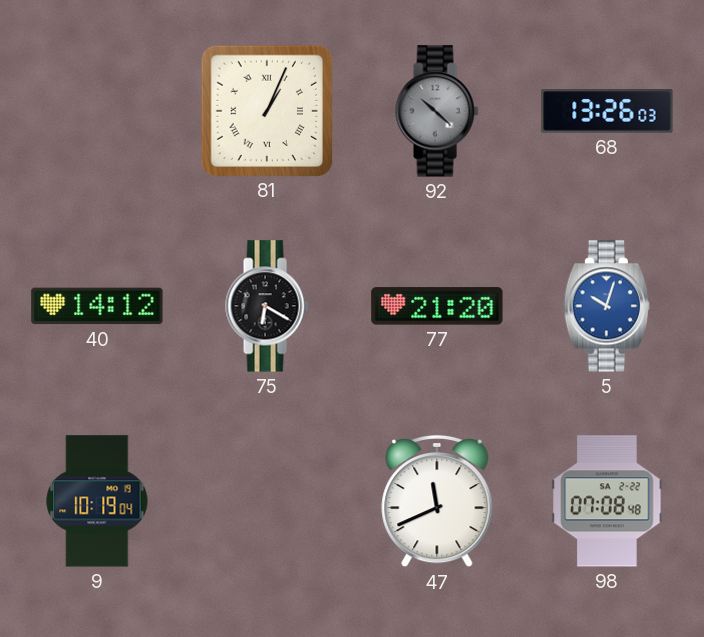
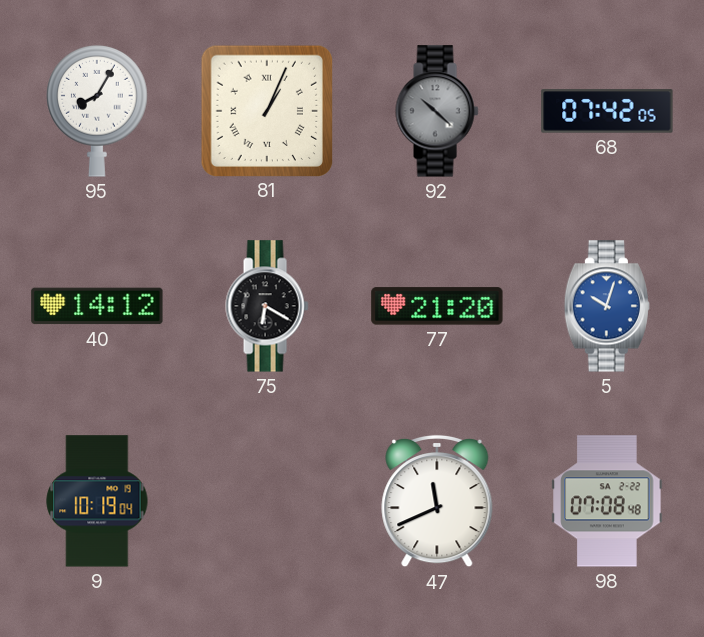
95: none -> 8:05 (97, 111)
68: 13:26 -> 07:42 (607, 111)
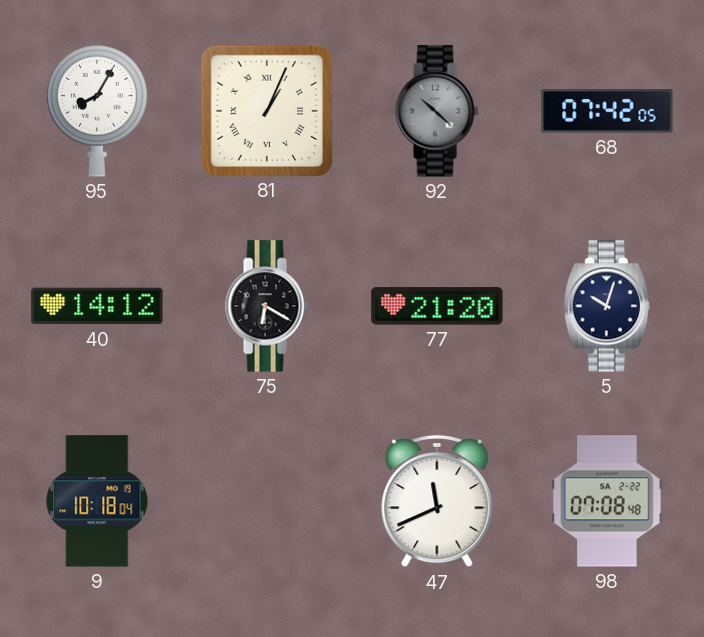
5 dial: blue -> navy (607, 306)
9: 10:19 -> 10:18 (97, 501)
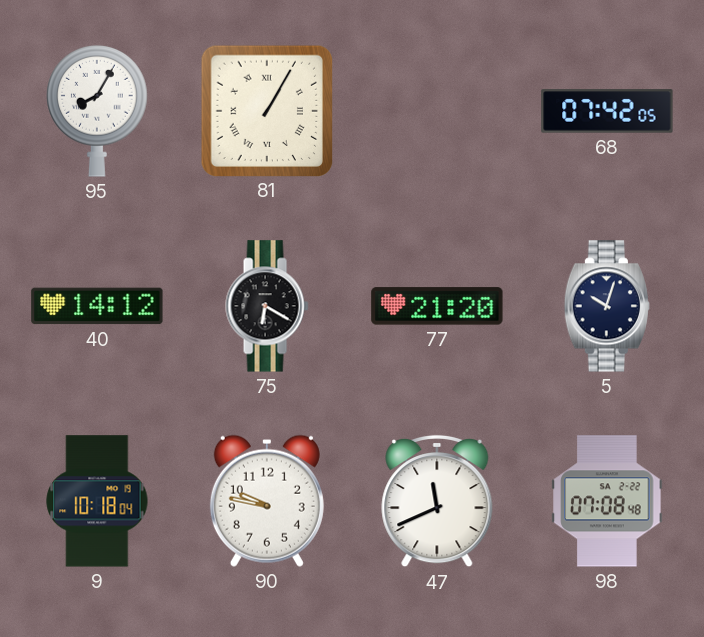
81: 1:04 -> 1:05 (266, 110)
92: 10:22 -> none (437, 111)
90: none -> 9:47 (267, 501)
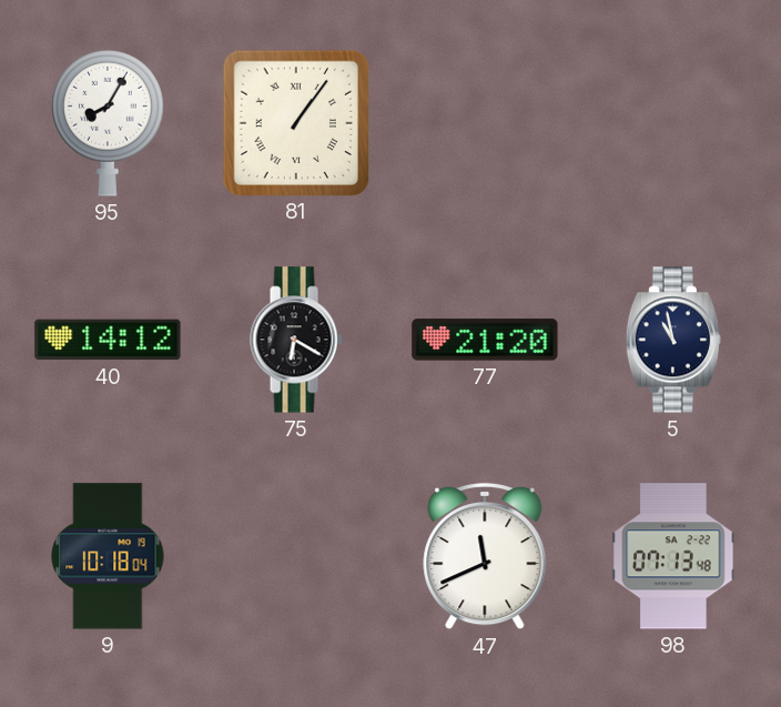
81: 1:05 -> 1:06 (295, 122)
68: 07:42 -> none (607, 111)
5: 10:03 -> 10:58 (673, 340)
90: 9:47 -> none (267, 501)
98: 07:08 -> 07:13 (673, 556)
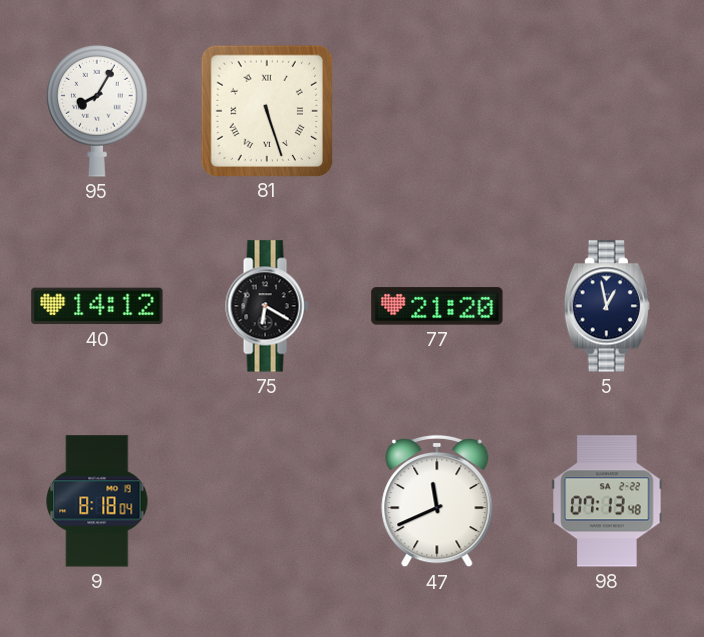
81: 1:06 -> 5:27 (266, 110)
5: 10:58 -> 12:58 (607, 306)
9: 10:18 -> 8:18 (97, 501)
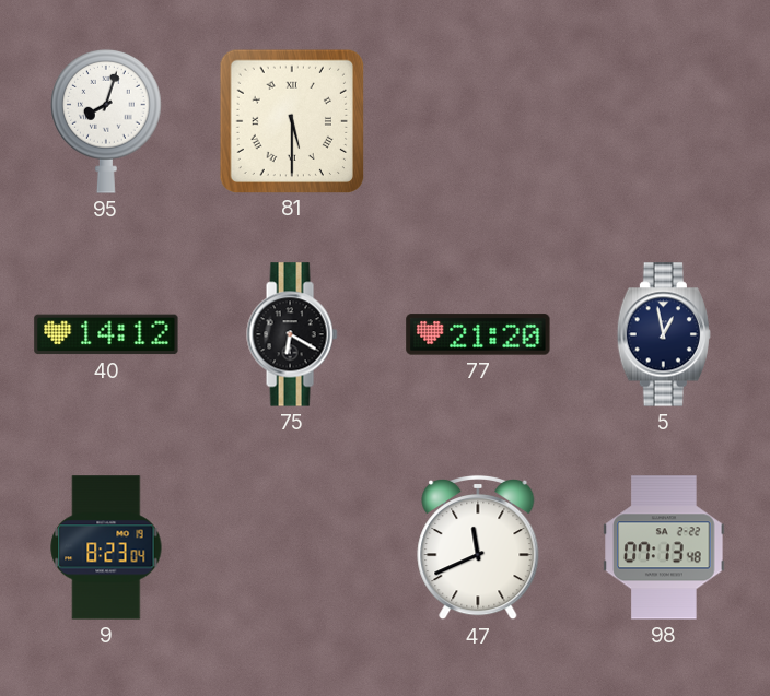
95: 8:05 -> 8:03 (106, 121)
81: 5:27 -> 5:30 (291, 120)
9: 8:18 -> 8:23 (106, 547)
